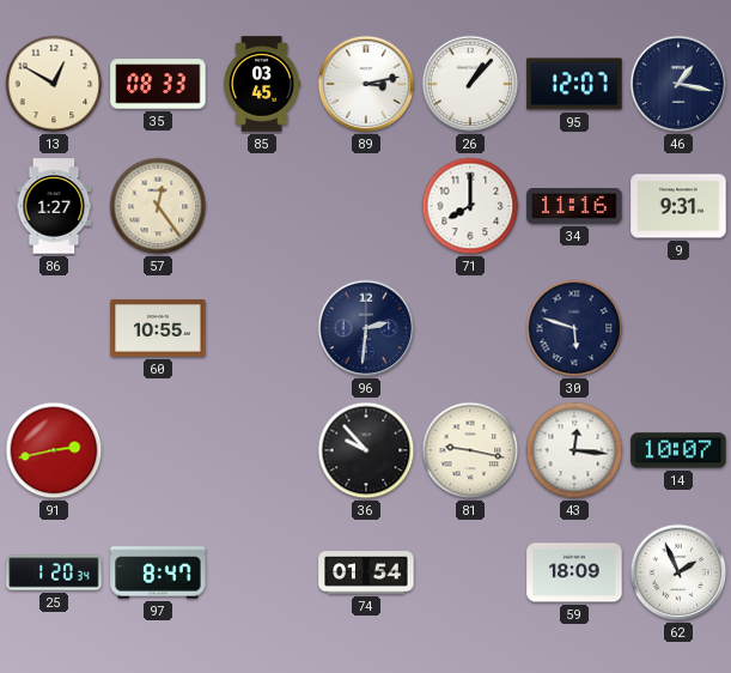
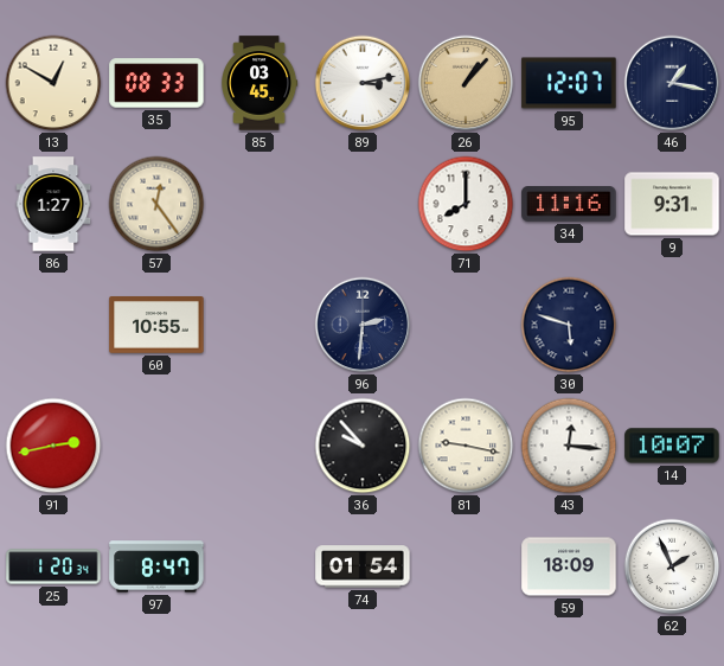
26 dial: white -> champagne (466, 83)
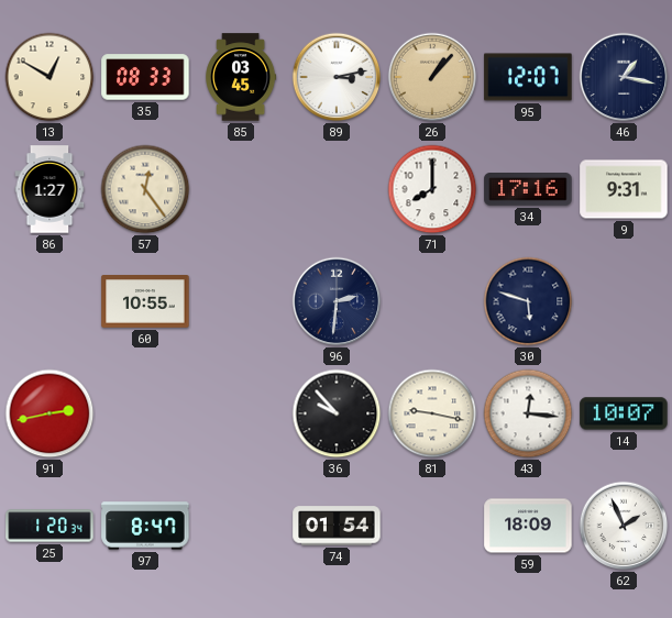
34: 11:16 -> 17:16 (528, 190)
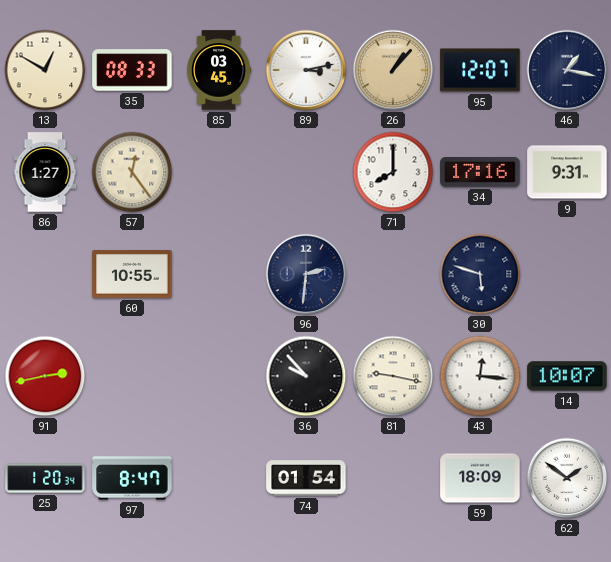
62: 1:56 -> 1:51 (567, 478)
